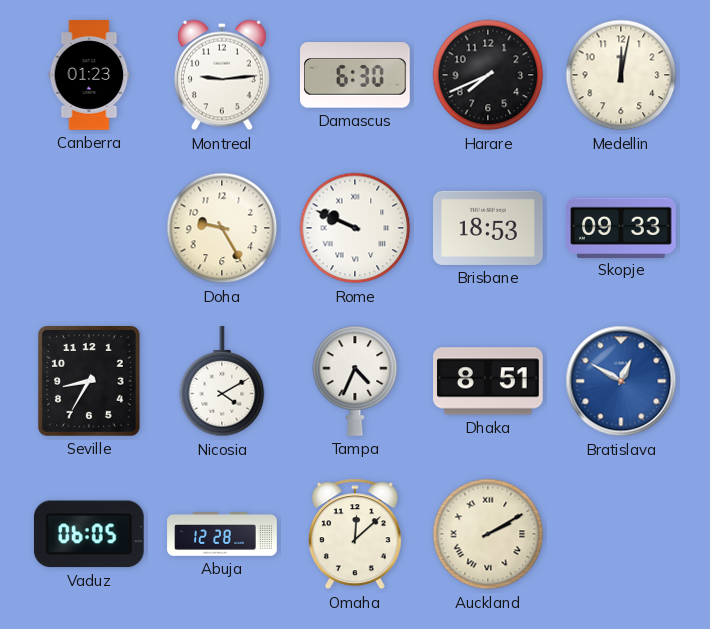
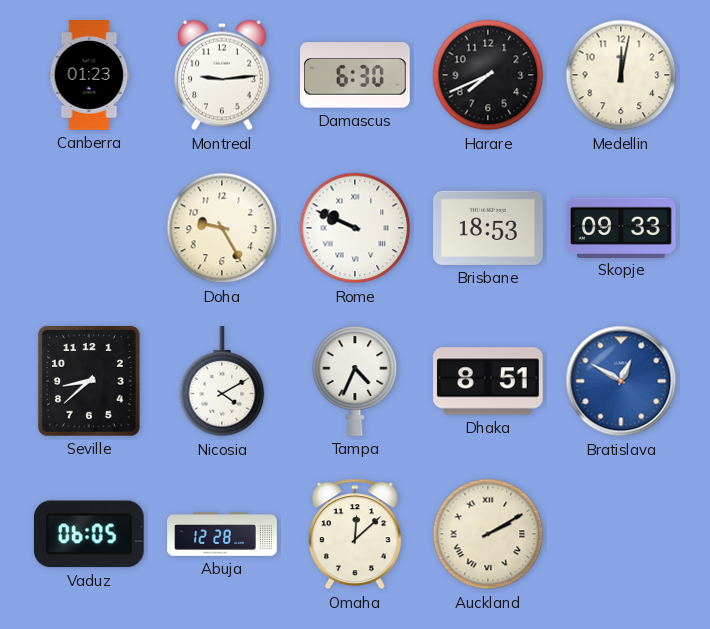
Seville: 8:35 -> 8:38 (89, 381)
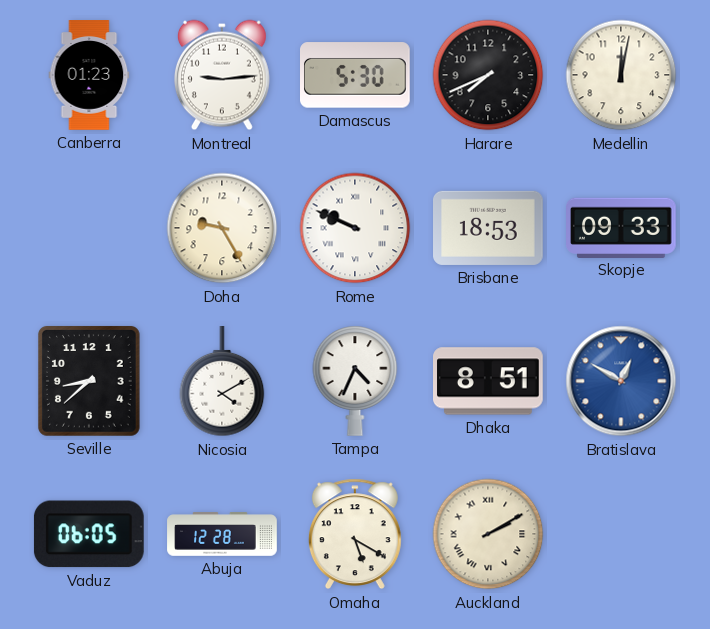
Damascus: 6:30 -> 5:30 (356, 75)
Omaha: 12:08 -> 5:20 (355, 534)
